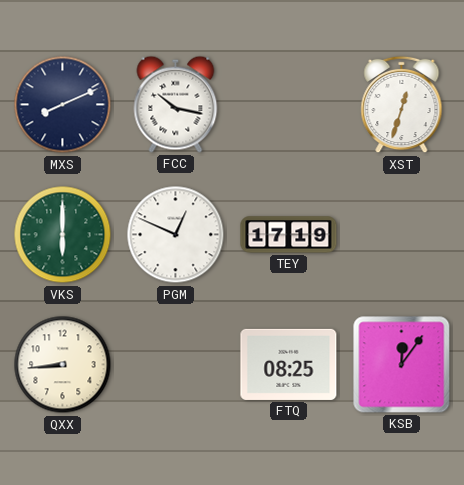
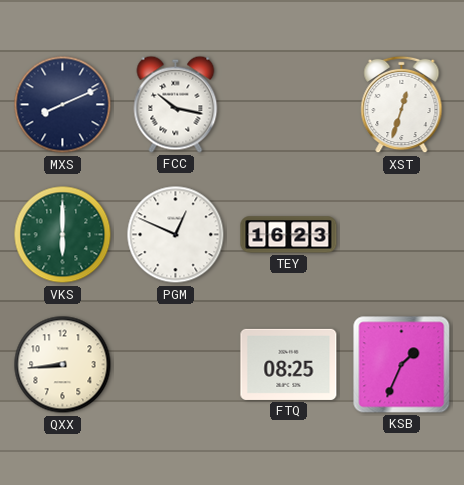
TEY: 17:19 -> 16:23 (289, 235)
KSB: 12:06 -> 1:34 (402, 365)
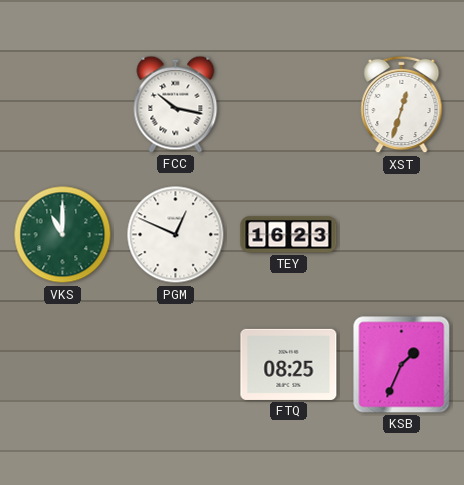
MXS: 8:11 -> none (63, 105)
VKS: 6:00 -> 11:00 (63, 235)
QXX: 8:44 -> none (63, 365)
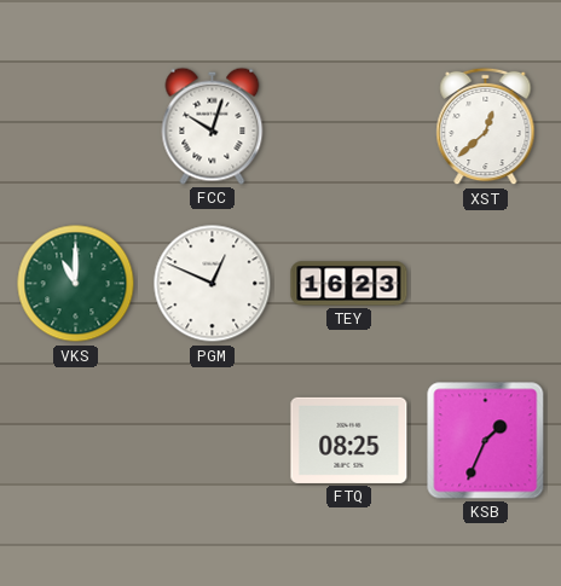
FCC: 10:17 -> 10:03 (213, 126)
XST: 12:33 -> 12:38 (486, 127)
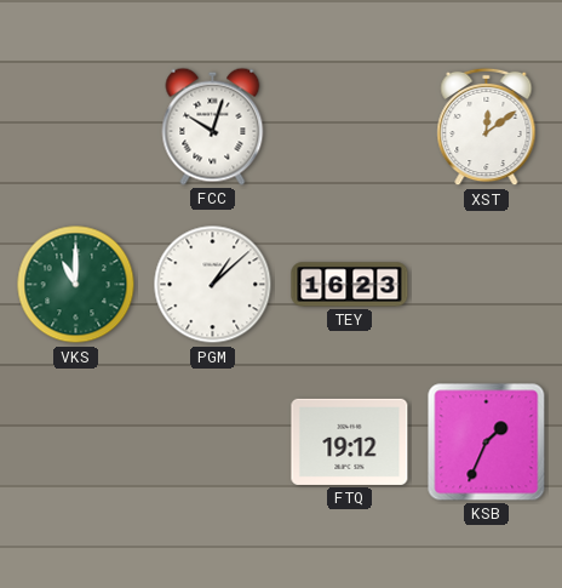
XST: 12:38 -> 12:09 (487, 127)
PGM: 12:49 -> 1:08 (213, 285)
FTQ: 08:25 -> 19:12 (350, 441)
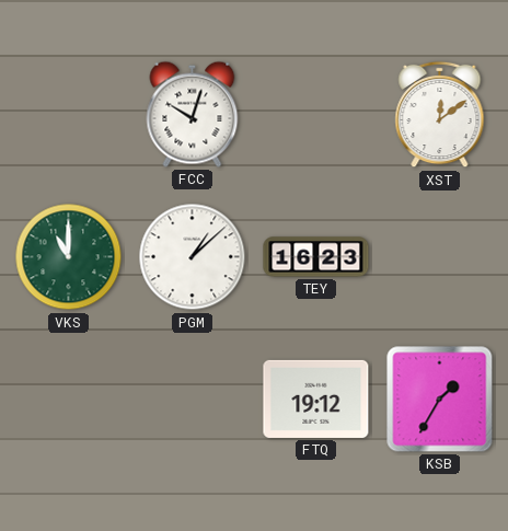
KSB: 1:34 -> 1:35 (440, 400)
